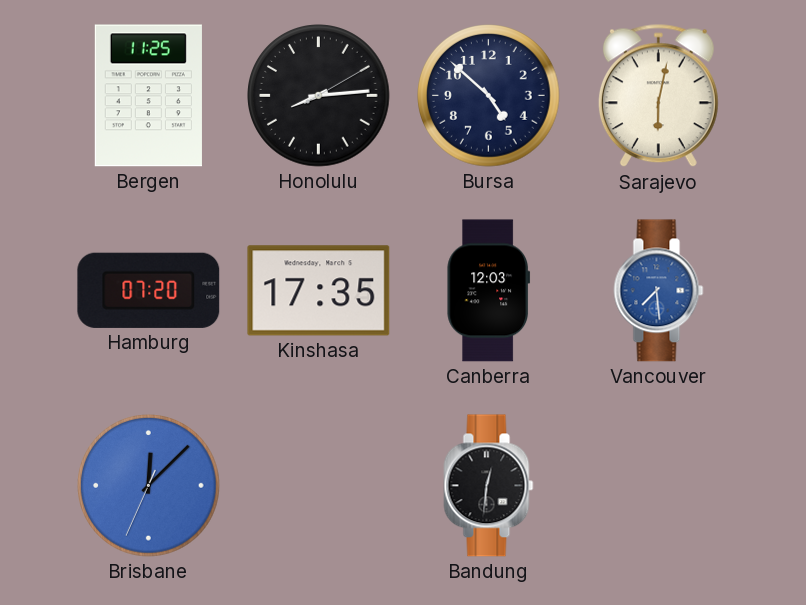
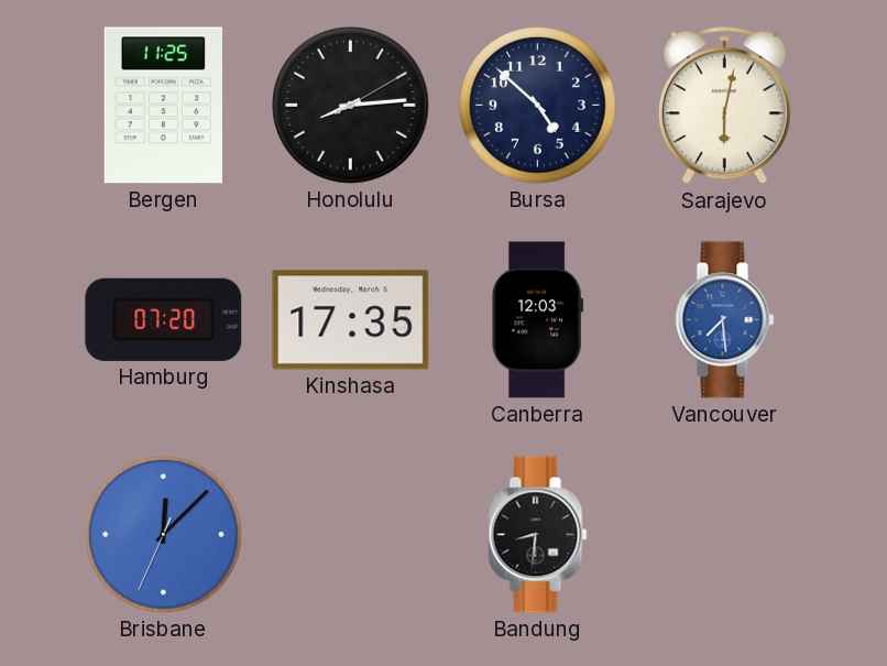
Bandung: 12:31 -> 8:31 (538, 535)
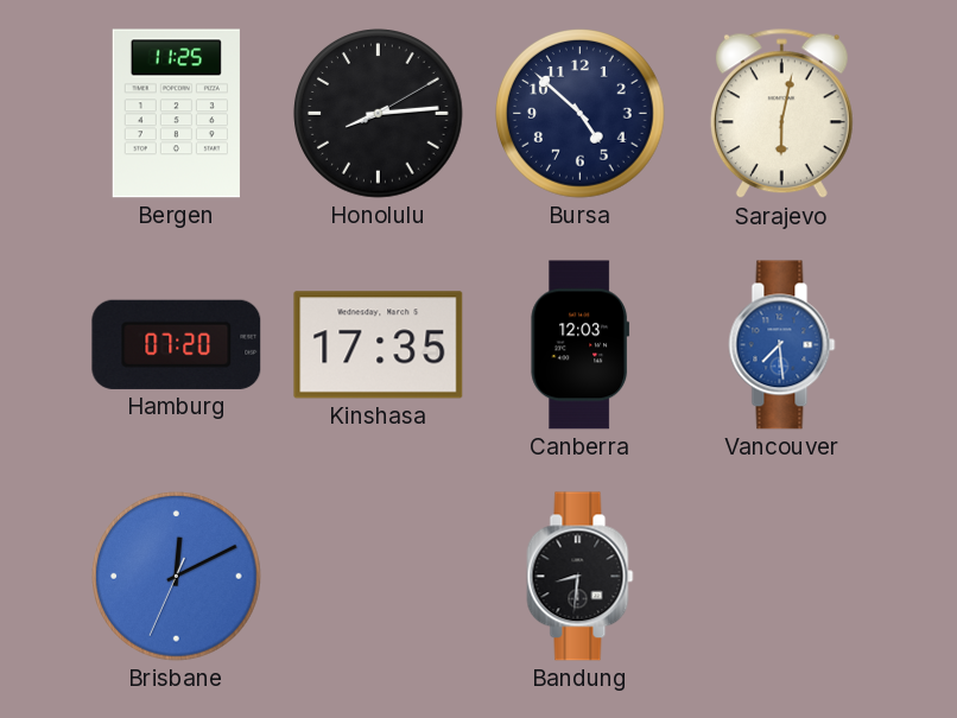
Brisbane: 12:07 -> 12:10 (177, 577)
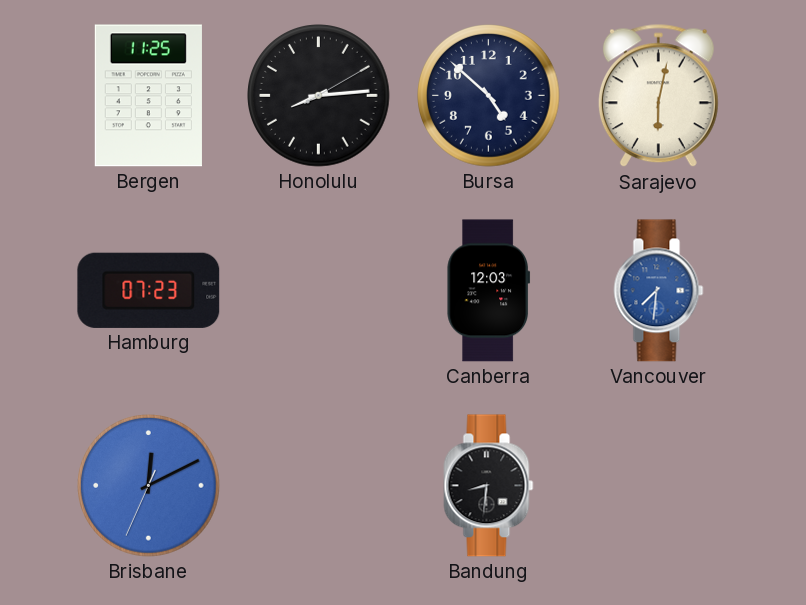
Hamburg: 07:20 -> 07:23 (149, 290)
Kinshasa: 17:35 -> none (379, 345)
Vancouver: 7:29 -> 7:31 (659, 291)
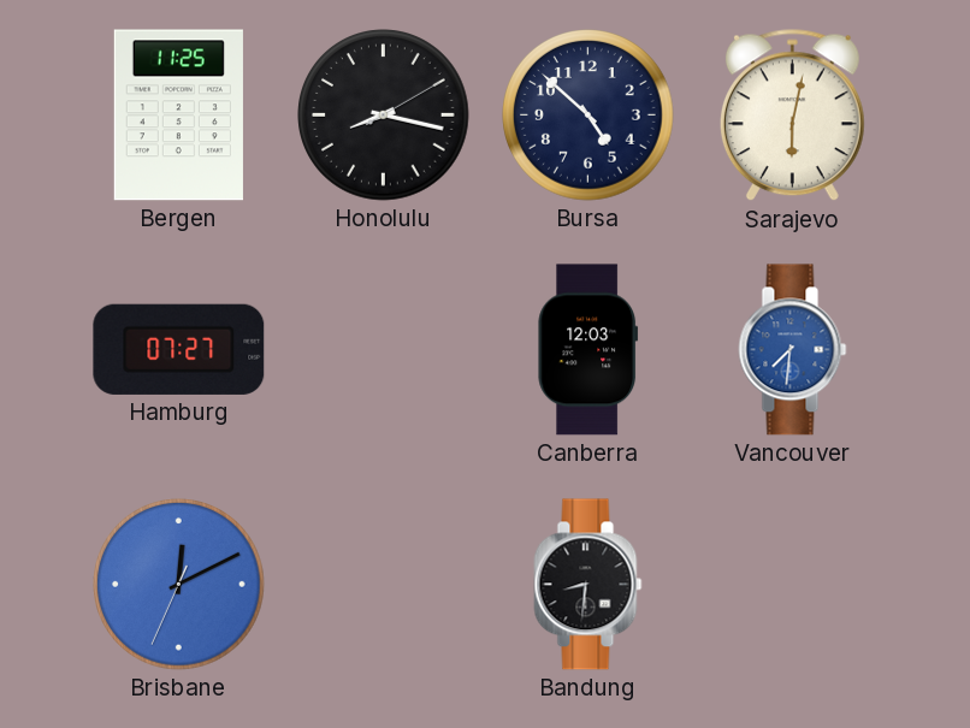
Honolulu: 8:14 -> 8:17 (384, 116)
Hamburg: 07:23 -> 07:27 (179, 349)
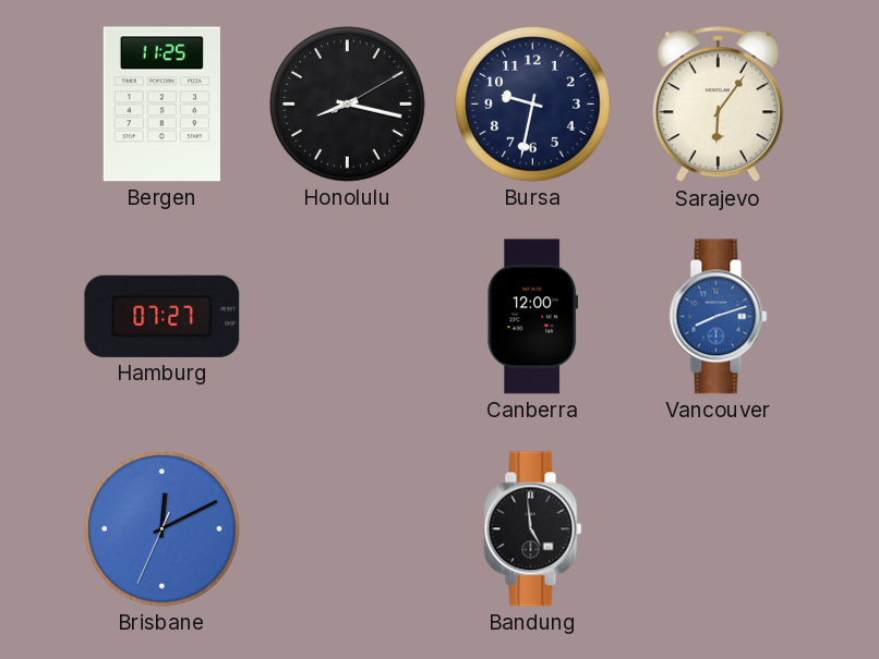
Bursa: 4:52 -> 9:32 (533, 105)
Sarajevo: 6:02 -> 6:06 (718, 105)
Canberra: 12:03 -> 12:00 (532, 317)
Vancouver: 7:31 -> 8:12 (719, 317)
Bandung: 8:31 -> 4:59 (533, 529)
